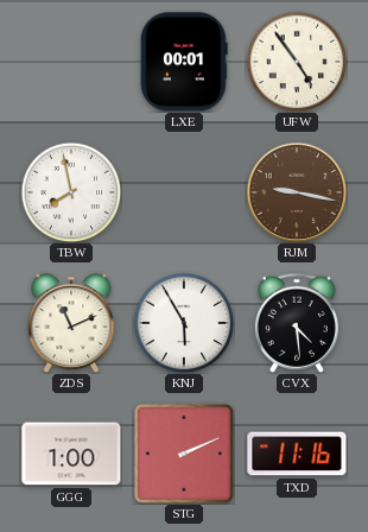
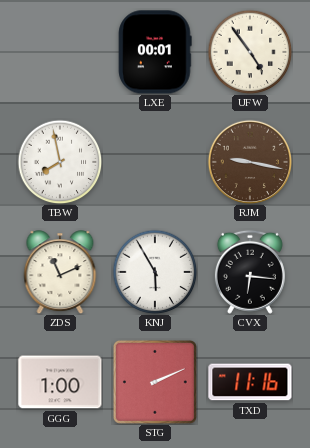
CVX: 4:29 -> 6:16 (250, 272)
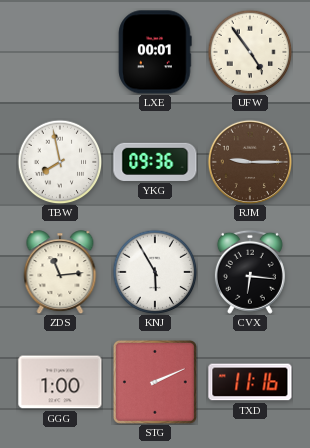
YKG: none -> 09:36 (155, 162)
RJM: 9:17 -> 9:15 (249, 161)
ZDS: 11:11 -> 11:14 (60, 272)
